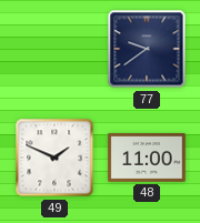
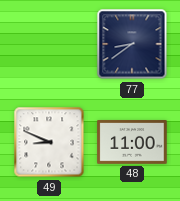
77: 9:39 -> 8:39 (132, 44)
49: 1:49 -> 8:49 (49, 142)
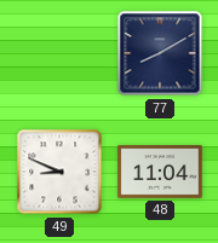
77: 8:39 -> 8:10 (160, 53)
48: 11:00 -> 11:04 (160, 172)
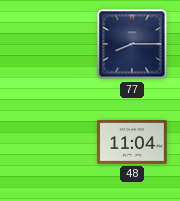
77: 8:10 -> 8:15 (132, 44)
49: 8:49 -> none (59, 172)
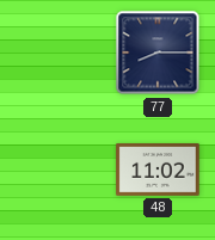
48: 11:04 -> 11:02 (158, 170)
